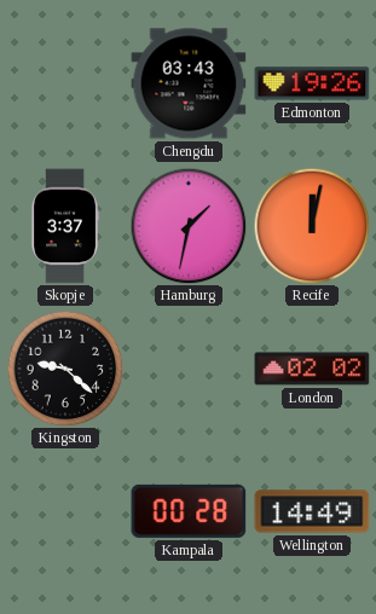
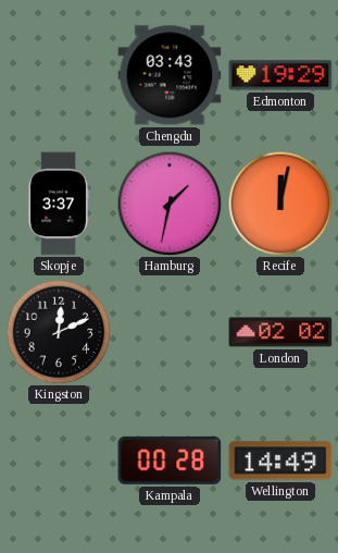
Edmonton: 19:26 -> 19:29 (280, 75)
Kingston: 9:22 -> 12:11 (59, 332)
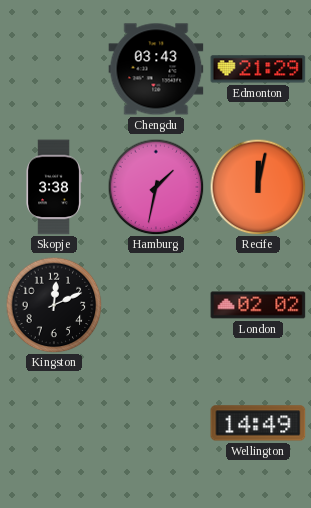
Edmonton: 19:29 -> 21:29 (258, 69)
Skopje: 3:37 -> 3:38 (54, 187)
Kampala: 00:28 -> none (170, 460)
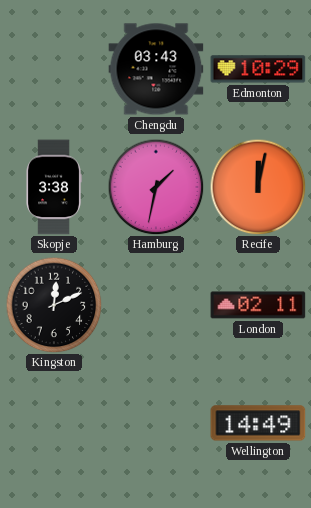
Edmonton: 21:29 -> 10:29 (258, 69)
London: 02:02 -> 02:11 (258, 305)
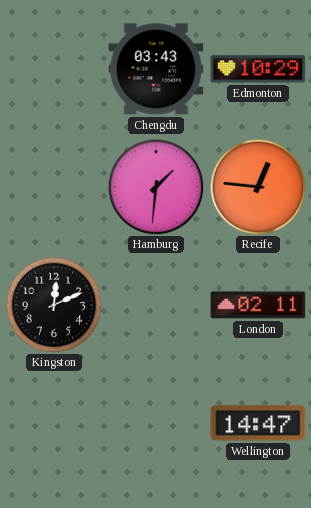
Skopje: 3:38 -> none (54, 187)
Hamburg: 1:32 -> 1:31 (156, 187)
Recife: 12:02 -> 12:46 (258, 187)
Wellington: 14:49 -> 14:47 (258, 423)
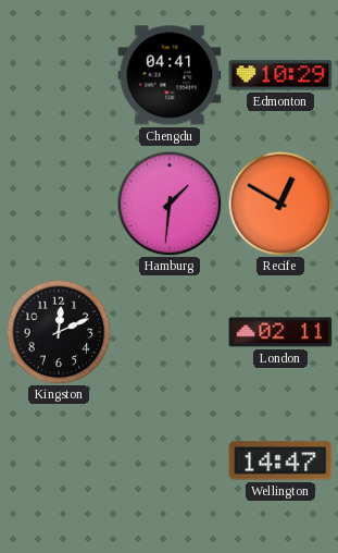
Chengdu: 03:43 -> 04:41 (170, 75)
Recife: 12:46 -> 12:50 (280, 204)
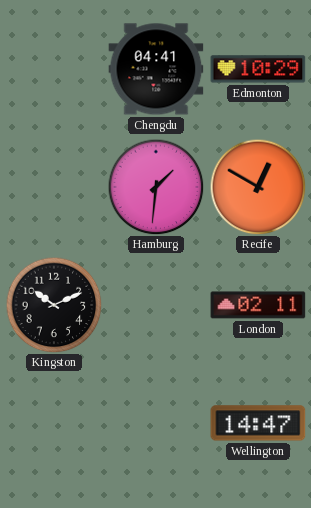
Kingston: 12:11 -> 10:11 (54, 305)
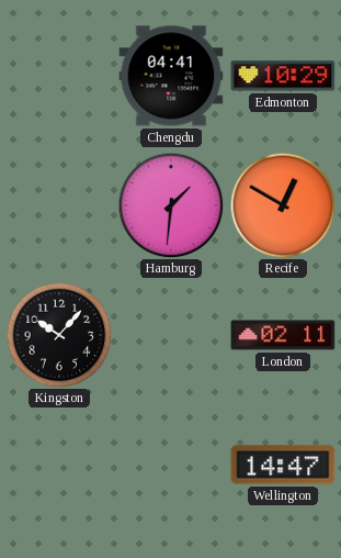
Kingston: 10:11 -> 10:07 (59, 335)
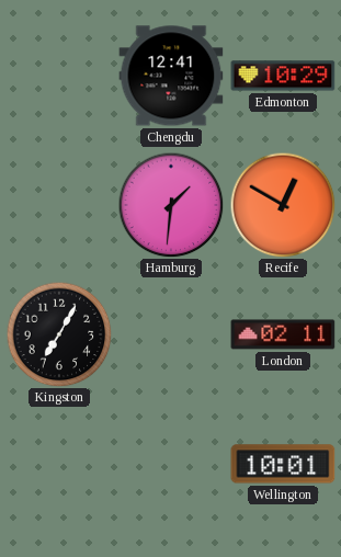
Chengdu: 04:41 -> 12:41 (171, 76)
Kingston: 10:07 -> 7:05 (59, 334)
Wellington: 14:47 -> 10:01 (283, 464)
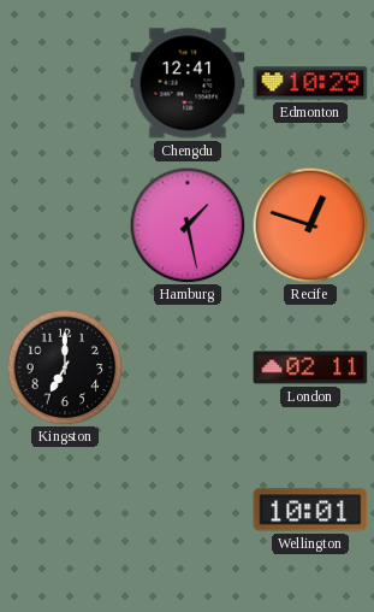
Hamburg: 1:31 -> 1:28 (188, 225)
Recife: 12:50 -> 12:48 (310, 225)
Kingston: 7:05 -> 7:00 (65, 367)
